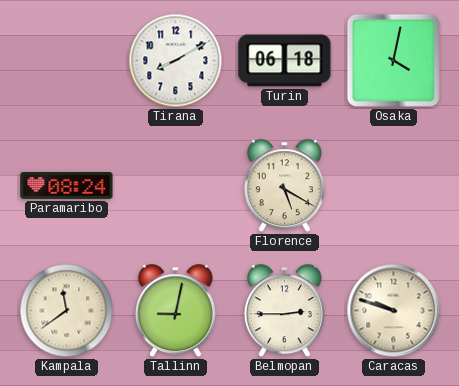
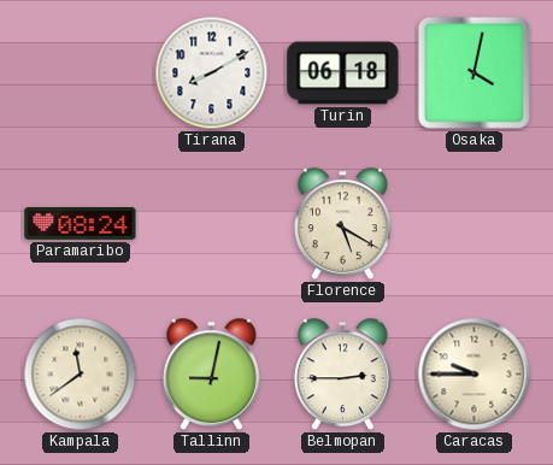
Caracas: 9:48 -> 9:45 (475, 375)
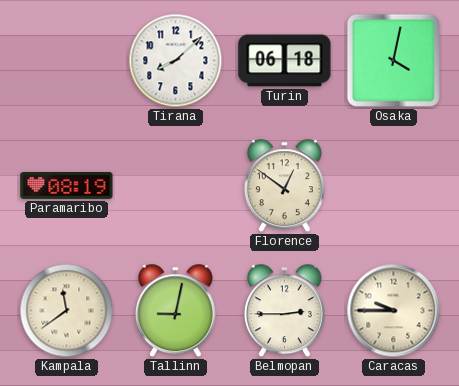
Tirana: 8:10 -> 8:08 (176, 61)
Paramaribo: 08:24 -> 08:19 (67, 185)
Florence: 5:20 -> 12:51 (284, 186)
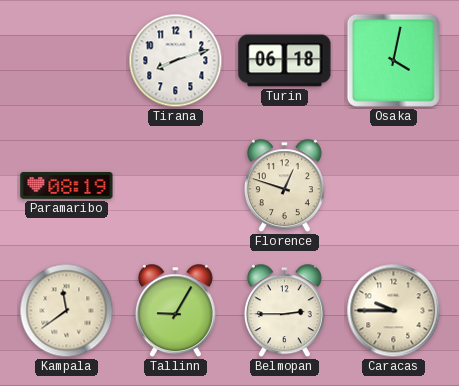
Tirana: 8:08 -> 8:12 (176, 61)
Florence: 12:51 -> 12:48 (284, 186)
Tallinn: 9:02 -> 9:05 (175, 311)
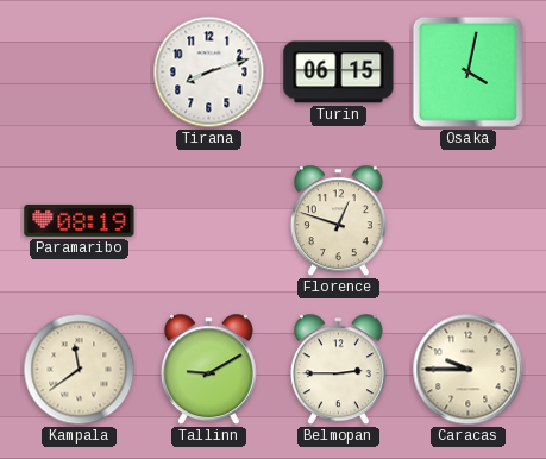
Turin: 06:18 -> 06:15 (339, 73)
Tallinn: 9:05 -> 9:10 (208, 370)
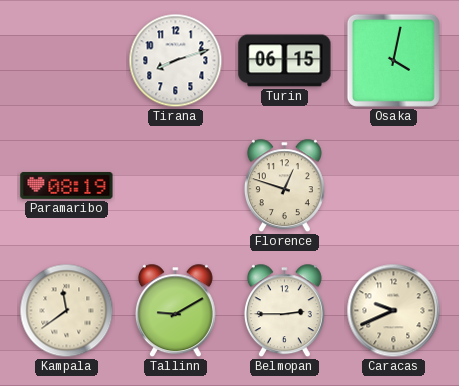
Caracas: 9:45 -> 9:41 (394, 311)
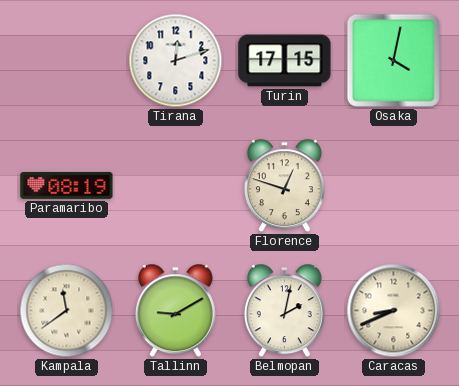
Tirana: 8:12 -> 12:12 (176, 61)
Turin: 06:15 -> 17:15 (285, 61)
Belmopan: 2:45 -> 2:02 (284, 311)
Caracas: 9:41 -> 8:41 (394, 311)
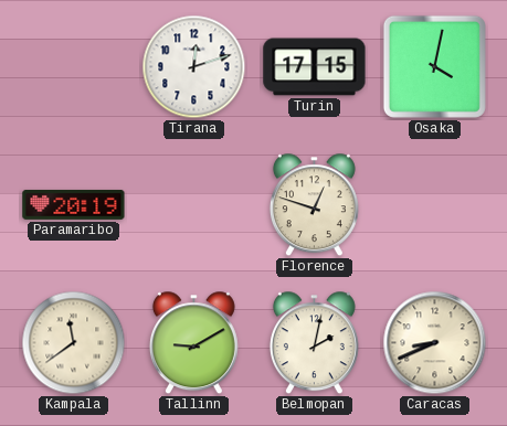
Paramaribo: 08:19 -> 20:19 (74, 204)
